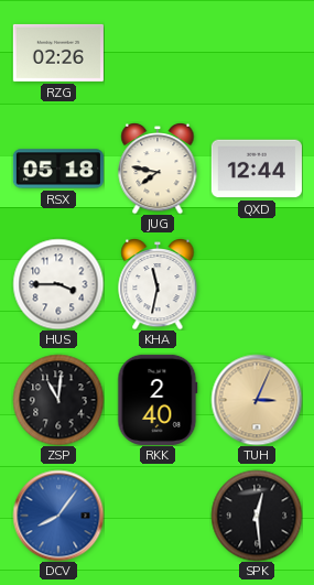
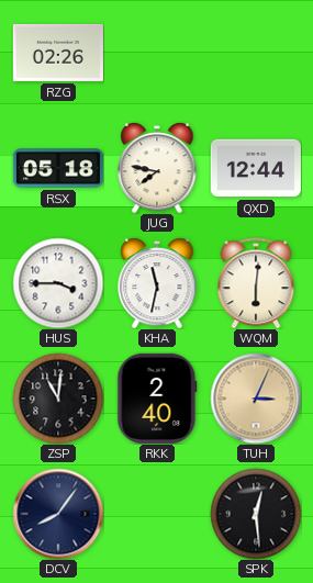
WQM: none -> 6:01 (256, 283)
DCV dial: blue -> navy (58, 514)
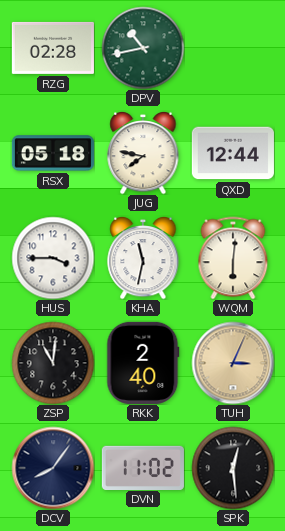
RZG: 02:26 -> 02:28 (53, 48)
DPV: none -> 10:43 (143, 48)
DVN: none -> 11:02 (143, 467)
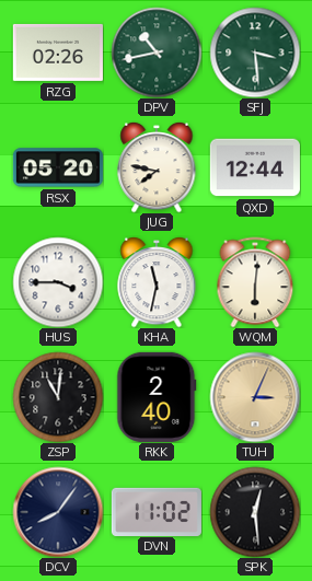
RZG: 02:28 -> 02:26 (58, 53)
SFJ: none -> 3:29 (255, 53)
RSX: 05:18 -> 05:20 (58, 167)
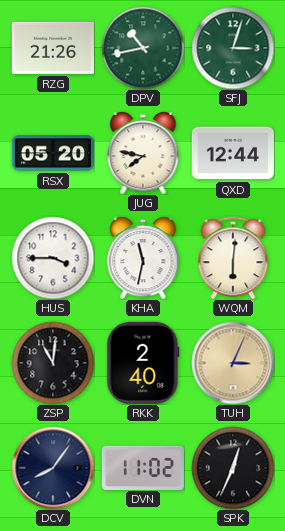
RZG: 02:26 -> 21:26 (53, 48)
SFJ: 3:29 -> 3:03 (233, 48)
SPK: 12:29 -> 12:34 (233, 468)
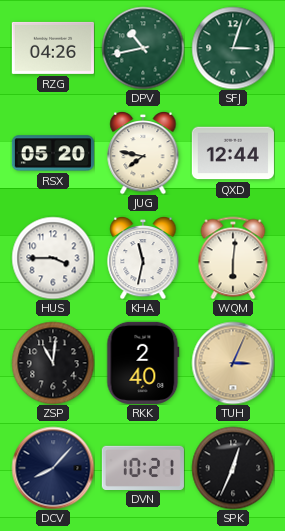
RZG: 21:26 -> 04:26 (53, 48)
DCV: 8:06 -> 8:07 (53, 468)
DVN: 11:02 -> 10:21 (143, 467)
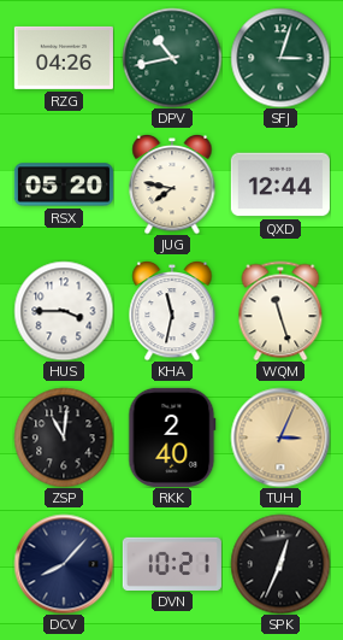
WQM: 6:01 -> 11:27 (280, 311)
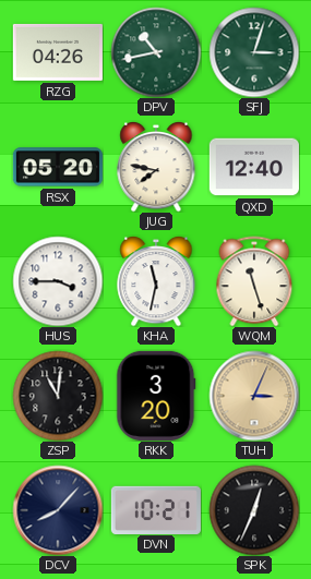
QXD: 12:44 -> 12:40 (254, 167)
RKK: 2:40 -> 3:20 (156, 396)
